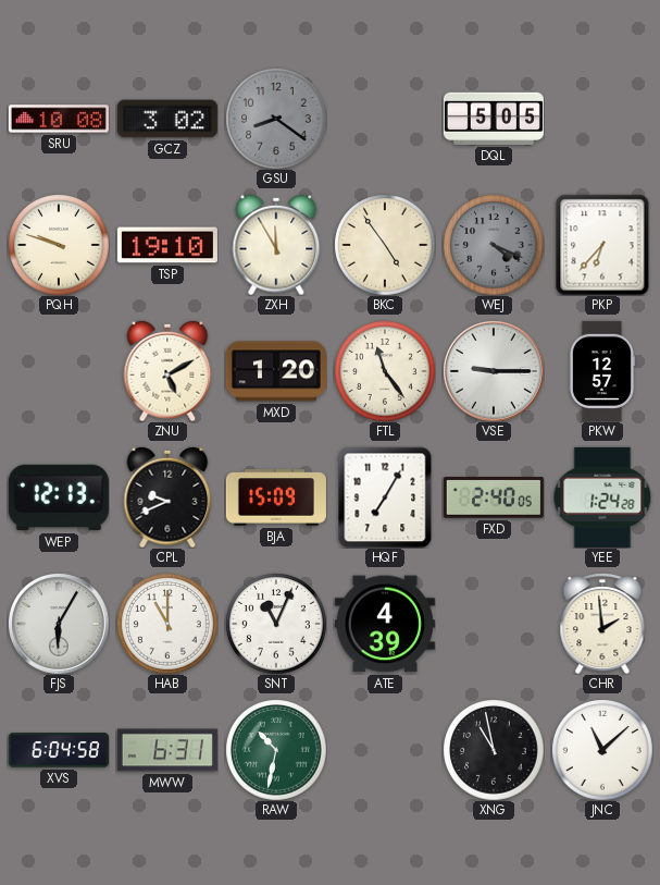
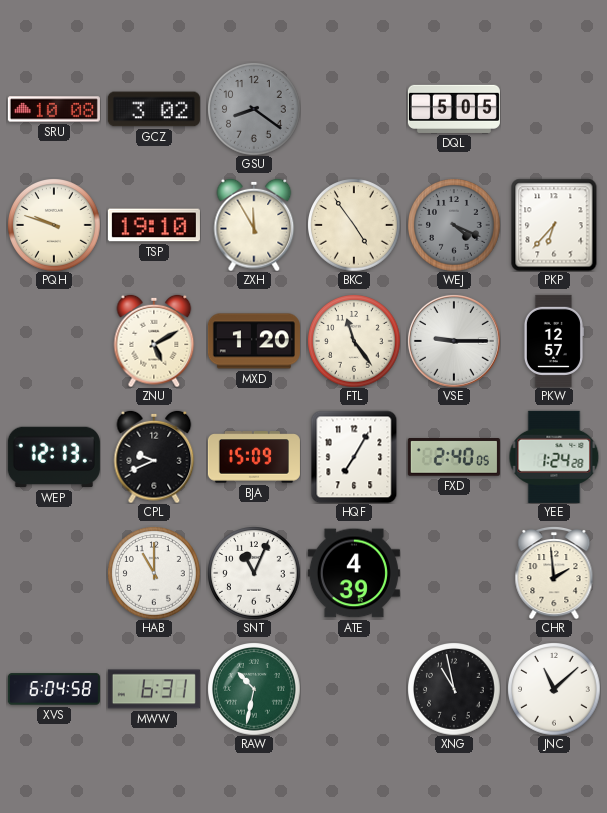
FJS: 6:05 -> none (59, 624)
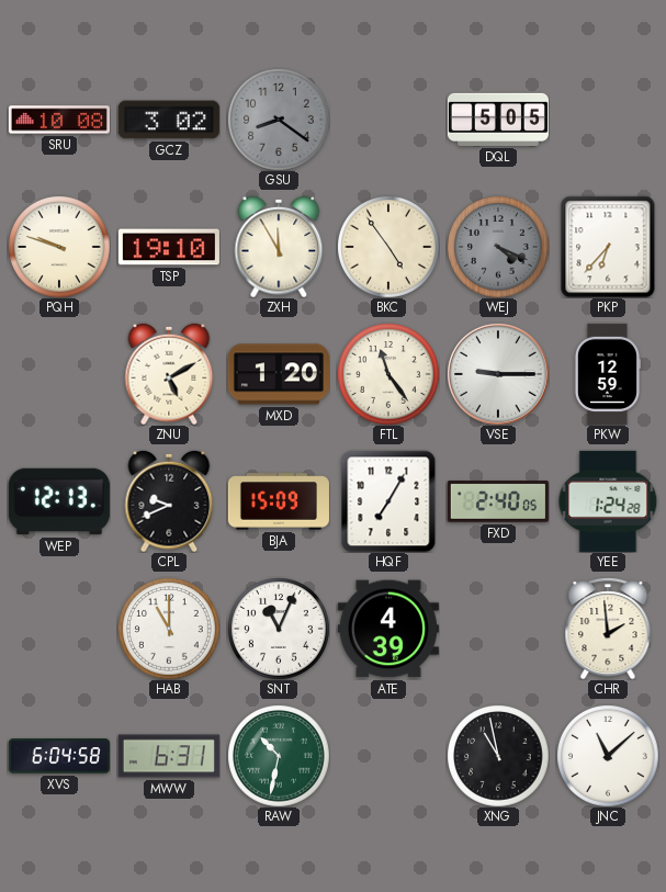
PKW: 12:57 -> 12:59 (607, 374)
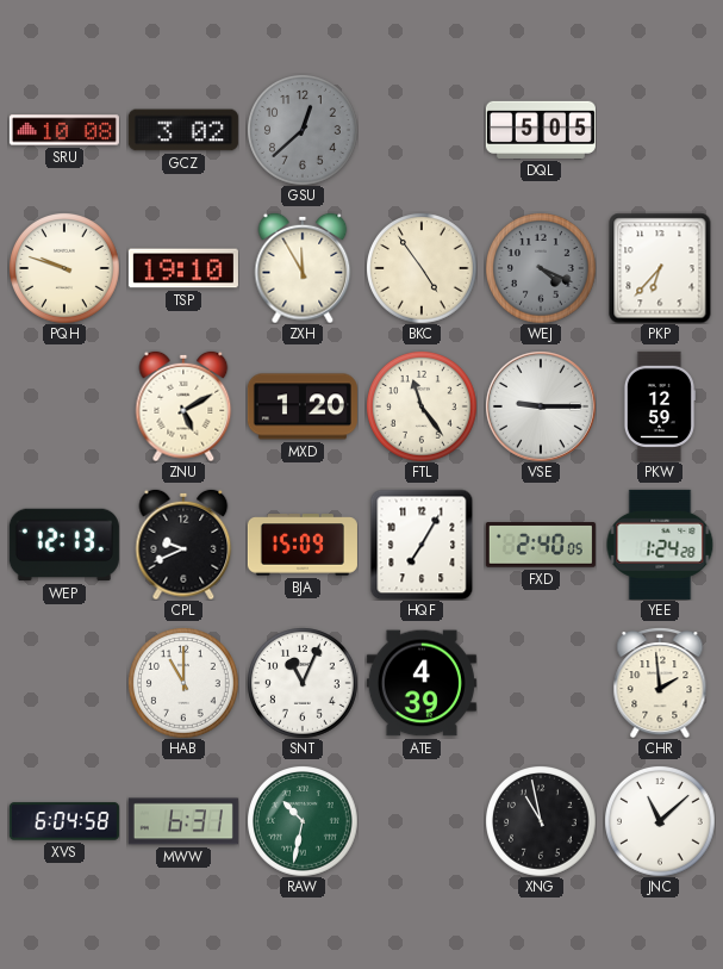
GSU: 8:21 -> 12:38 (303, 130)
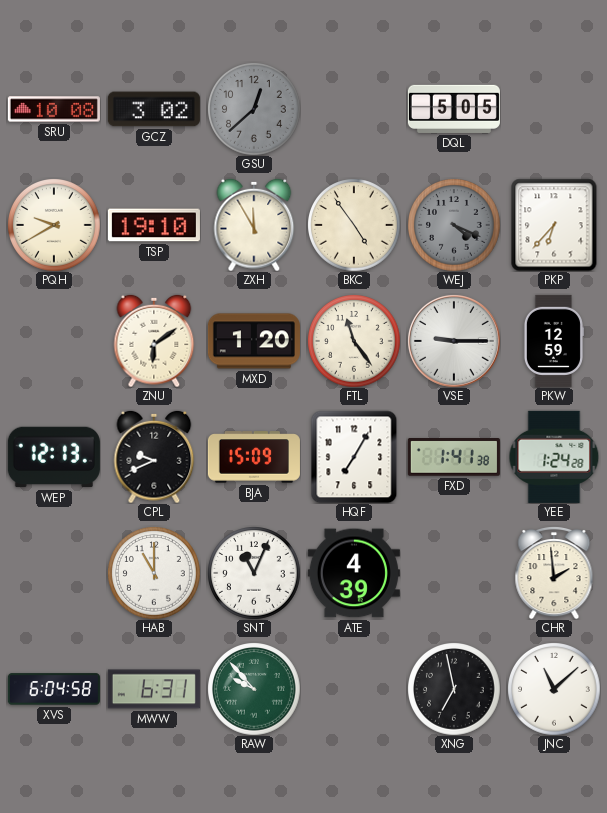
PQH: 9:48 -> 9:40 (54, 225)
ZNU: 5:10 -> 6:09 (154, 341)
FXD: 2:40 -> 1:41 (454, 457)
RAW: 10:32 -> 9:53 (254, 689)
XNG: 10:58 -> 6:58 (454, 689)
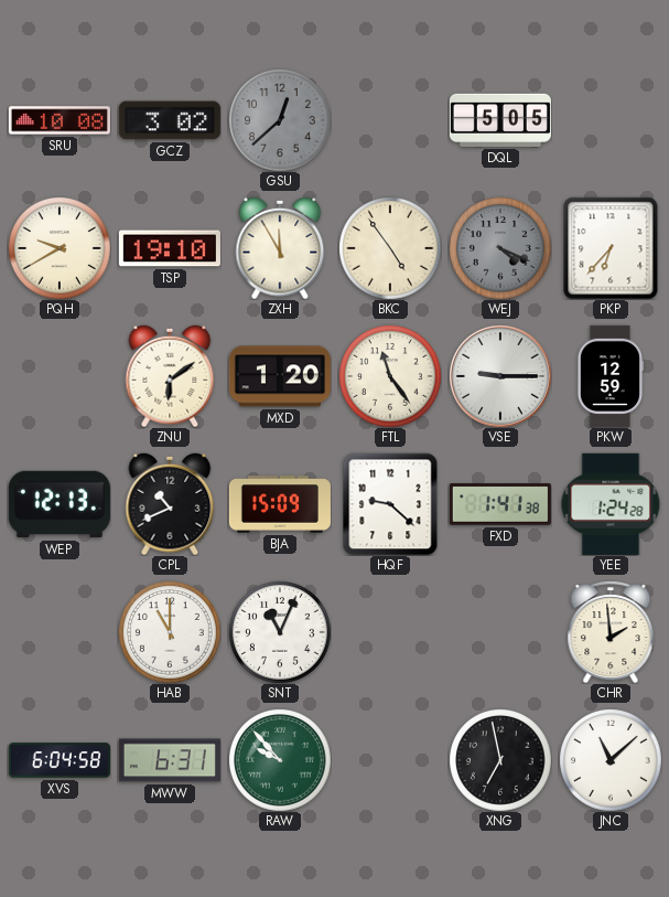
CPL: 9:41 -> 10:41 (170, 504)
HQF: 7:05 -> 9:22 (390, 504)
ATE: 4:39 -> none (354, 573)
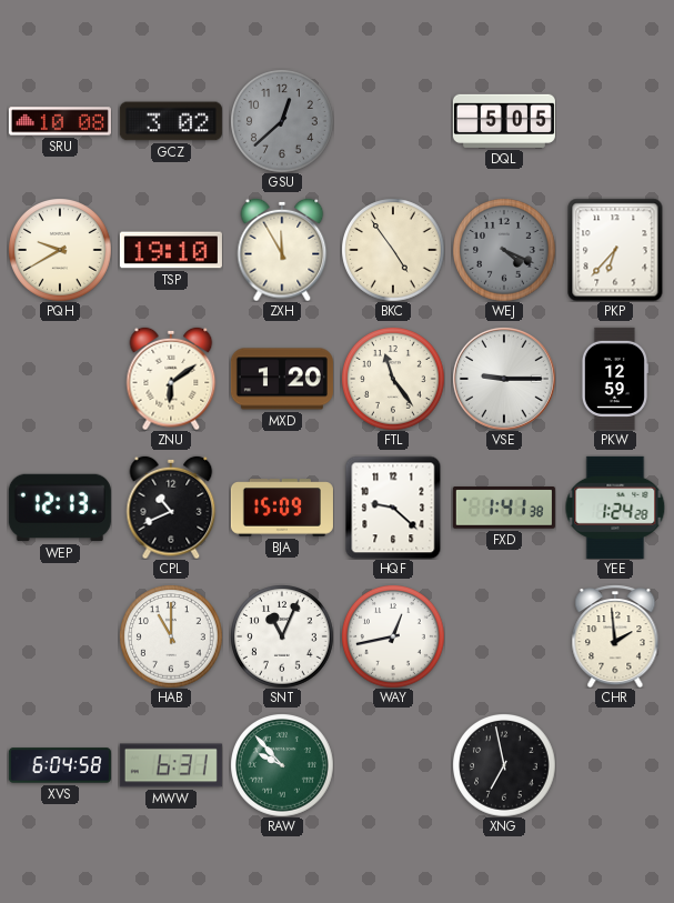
WAY: none -> 12:43 (393, 636)
JNC: 11:08 -> none (611, 760)
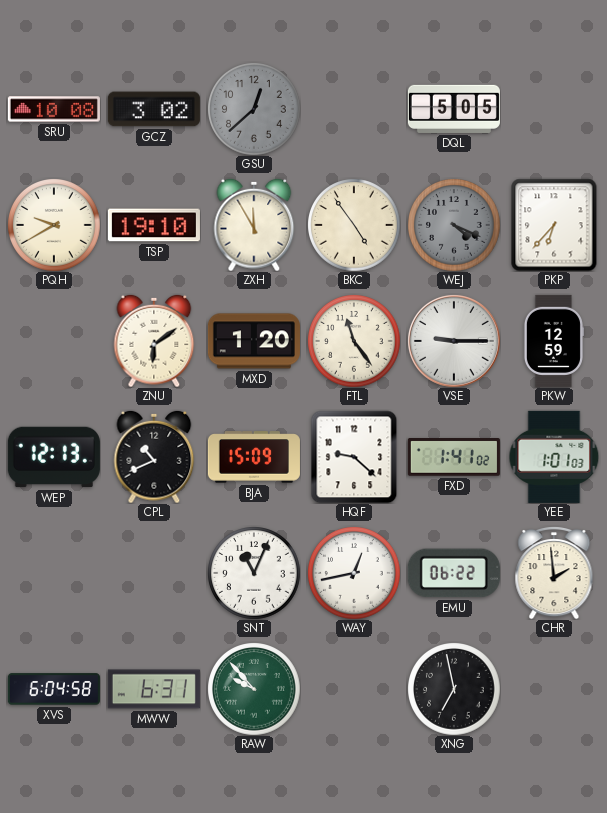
FXD: 1:41:38 -> 1:41:02 (454, 457)
YEE: 1:24 -> 1:01 (554, 457)
HAB: 11:00 -> none (171, 636)
EMU: none -> 06:22 (454, 573)
